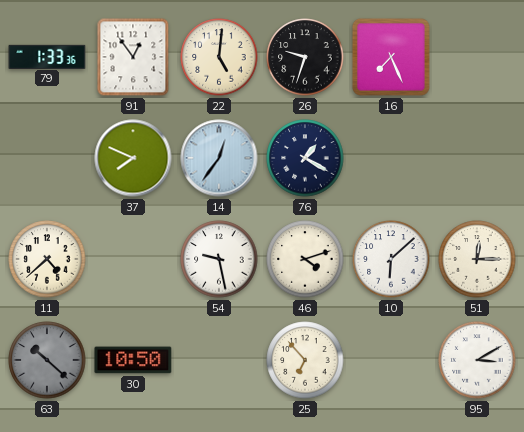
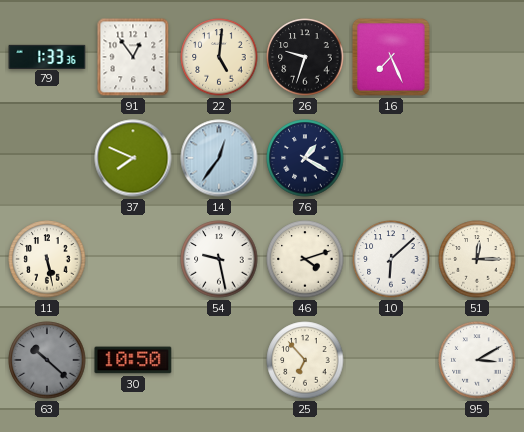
11: 4:38 -> 5:28 (47, 259)
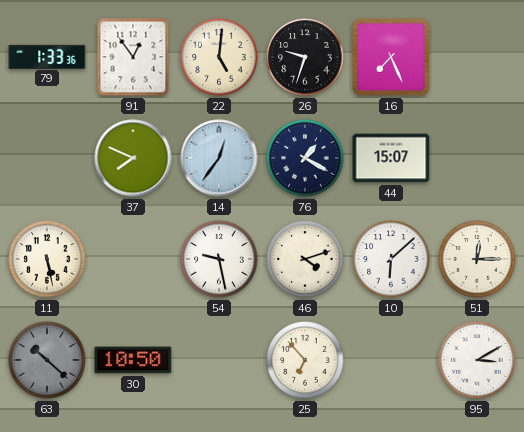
44: none -> 15:07 (391, 158)
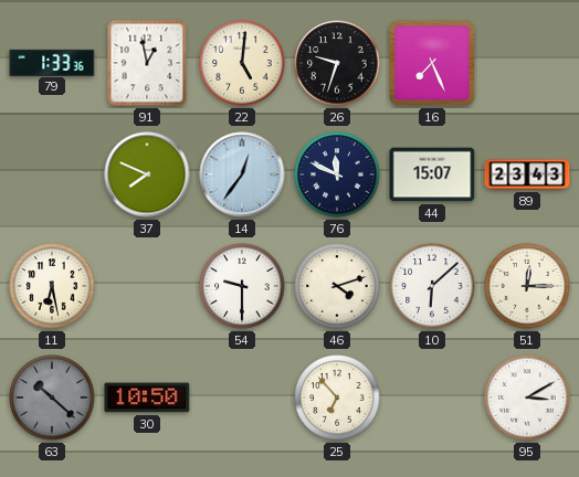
91: 12:54 -> 12:58 (147, 63)
76: 1:20 -> 11:49 (337, 174)
89: none -> 23:43 (527, 174)
11: 5:28 -> 6:28 (52, 286)
54: 9:28 -> 9:30 (242, 286)
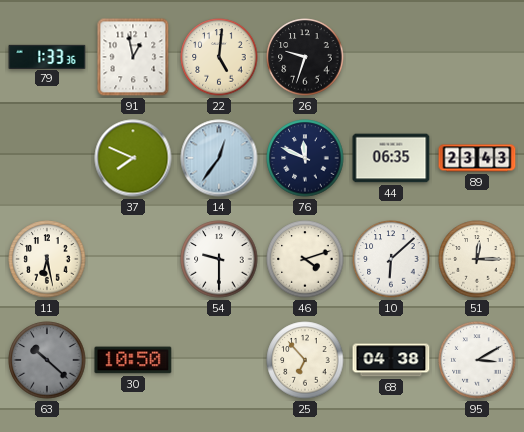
16: 7:26 -> none (432, 63)
44: 15:07 -> 06:35 (391, 158)
68: none -> 04:38 (391, 360)
